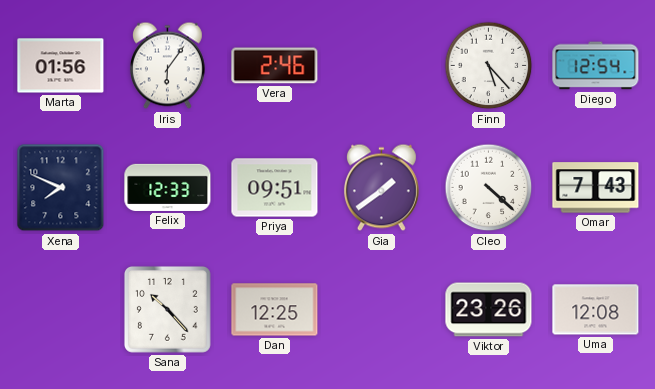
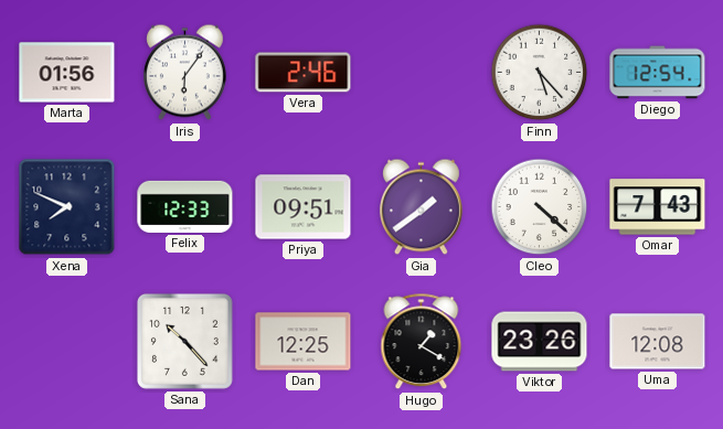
Hugo: none -> 1:20 (422, 342)
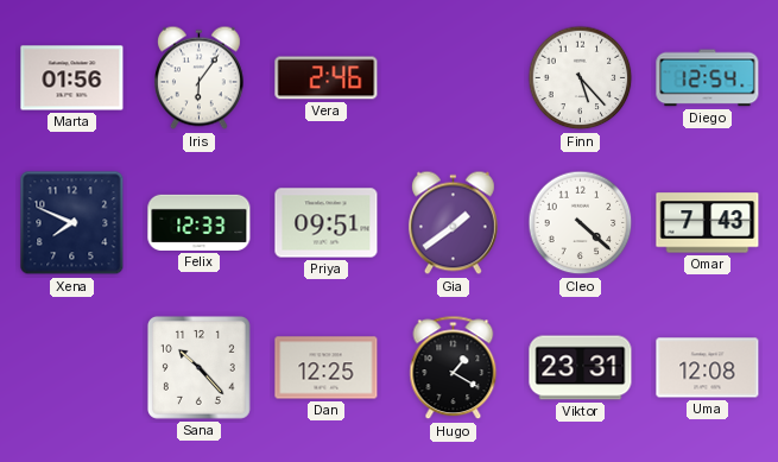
Viktor: 23:26 -> 23:31 (581, 368)
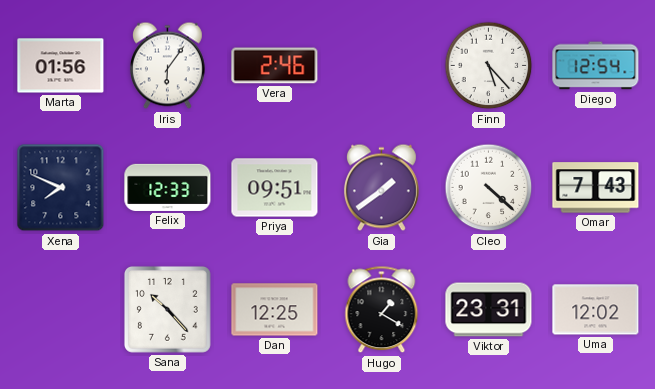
Uma: 12:08 -> 12:02 (596, 310)
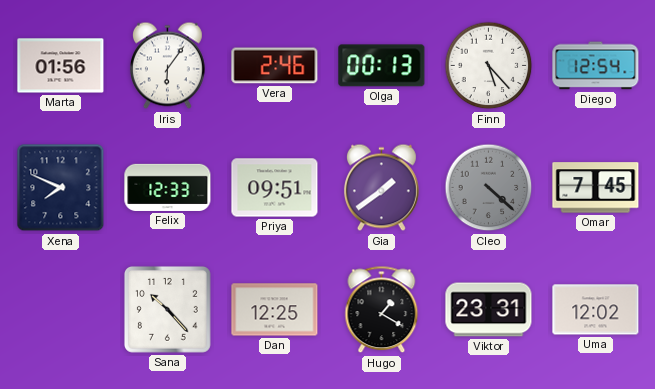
Olga: none -> 00:13 (382, 66)
Cleo dial: white -> grey (489, 188)
Omar: 7:43 -> 7:45 (596, 188)
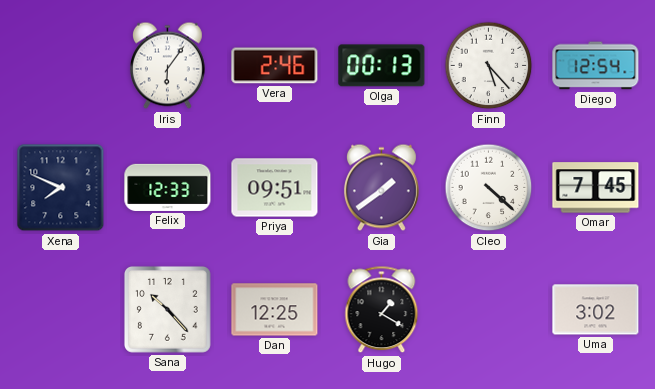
Marta: 01:56 -> none (61, 66)
Cleo dial: grey -> white (489, 188)
Viktor: 23:31 -> none (489, 310)
Uma: 12:02 -> 3:02 (596, 310)
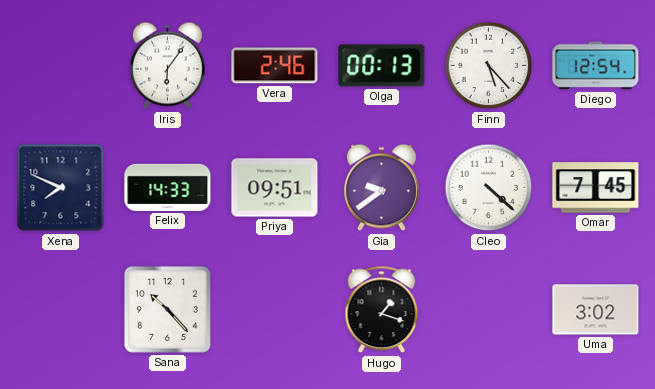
Felix: 12:33 -> 14:33 (168, 187)
Gia: 1:39 -> 9:39 (381, 188)
Dan: 12:25 -> none (275, 310)
Hugo: 1:20 -> 1:18 (382, 310)
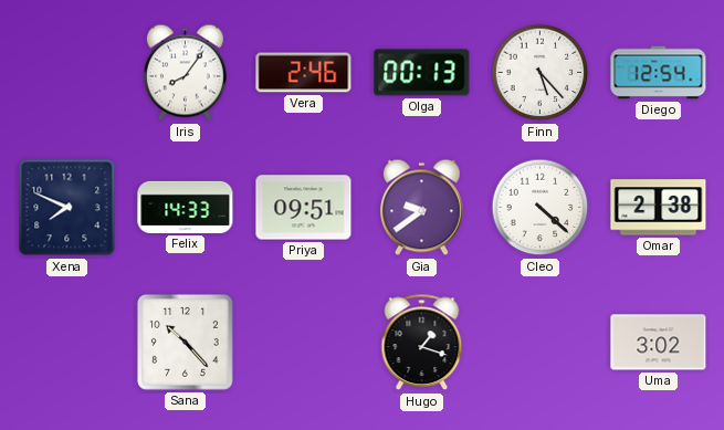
Iris: 6:06 -> 8:06 (185, 73)
Omar: 7:45 -> 2:38 (659, 208)
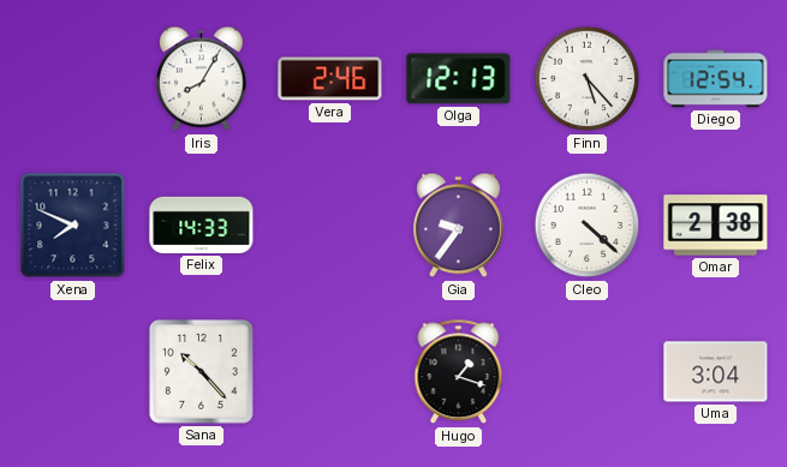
Iris: 8:06 -> 8:05 (201, 79)
Olga: 00:13 -> 12:13 (459, 79)
Priya: 09:51 -> none (304, 208)
Gia: 9:39 -> 9:36 (458, 226)
Uma: 3:02 -> 3:04 (716, 372)
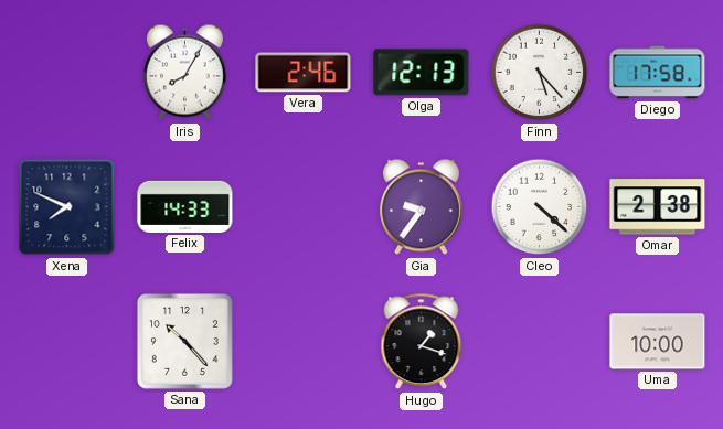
Diego: 12:54 -> 17:58 (658, 73)
Uma: 3:04 -> 10:00 (658, 342)
